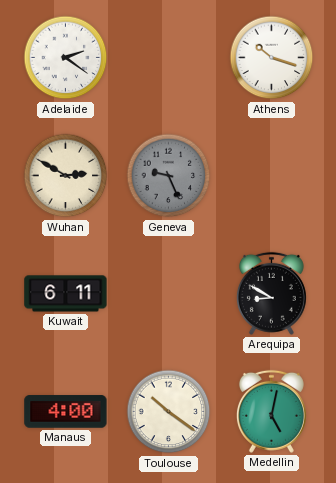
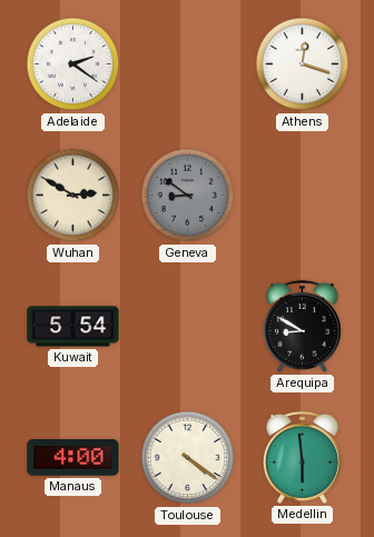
Athens: 10:18 -> 12:18 (303, 64)
Geneva: 9:26 -> 8:51 (188, 196)
Kuwait: 6:11 -> 5:54 (73, 327)
Toulouse: 10:21 -> 4:21 (188, 458)
Medellin: 5:02 -> 5:59 (302, 457)
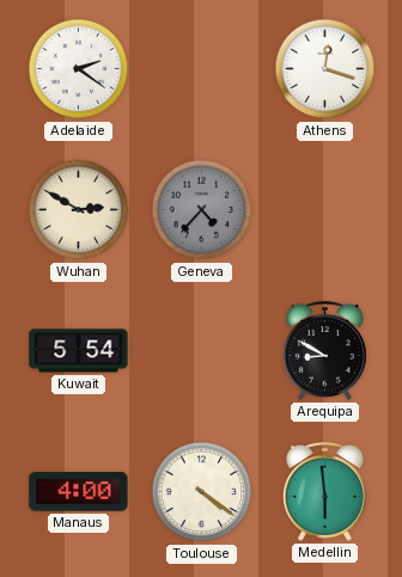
Geneva: 8:51 -> 4:37 (202, 210)
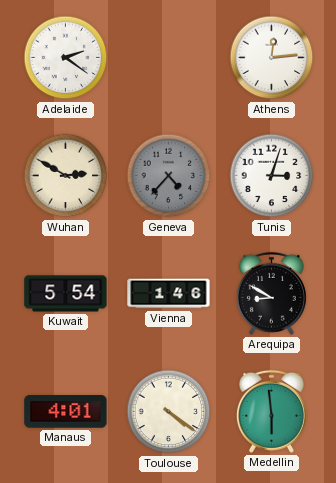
Athens: 12:18 -> 12:14 (272, 58)
Tunis: none -> 3:03 (272, 176)
Vienna: none -> 1:46 (169, 294)
Manaus: 4:00 -> 4:01 (66, 412)
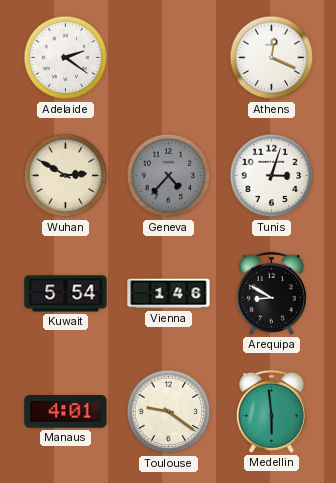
Athens: 12:14 -> 12:19 (272, 58)
Toulouse: 4:21 -> 9:21 (169, 412)
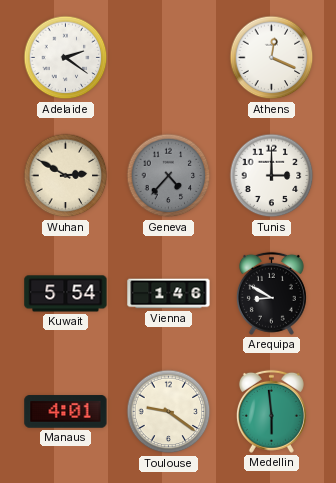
Tunis: 3:03 -> 3:00 (272, 176)
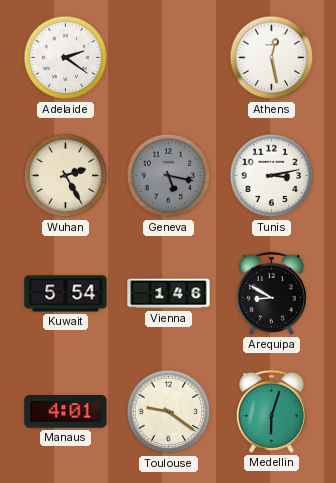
Athens: 12:19 -> 12:28 (272, 58)
Wuhan: 2:50 -> 2:25 (66, 176)
Geneva: 4:37 -> 5:17 (169, 176)
Tunis: 3:00 -> 3:13 (272, 176)
Medellin: 5:59 -> 6:03 (271, 411)
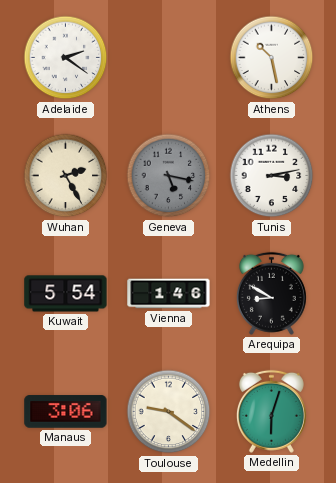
Athens: 12:28 -> 10:28 (272, 58)
Manaus: 4:01 -> 3:06 (66, 412)
